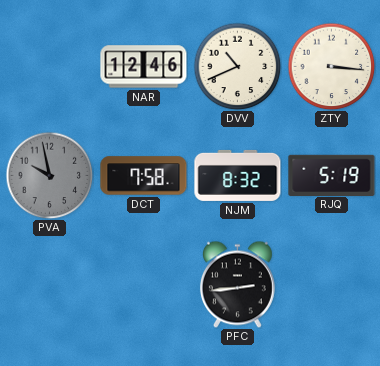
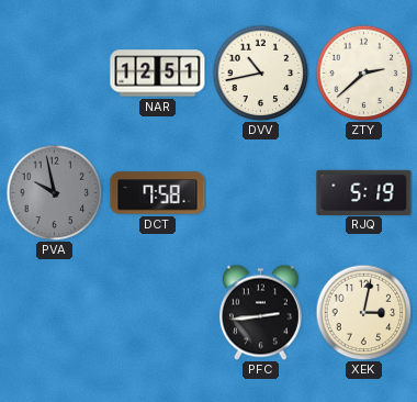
NAR: 12:46 -> 12:51 (158, 74)
DVV: 10:41 -> 10:43 (260, 72)
ZTY: 3:16 -> 2:38 (363, 72)
NJM: 8:32 -> none (238, 175)
XEK: none -> 3:02 (363, 312)
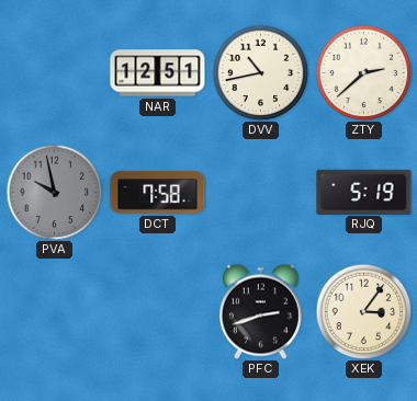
PFC: 2:44 -> 2:42 (260, 311)
XEK: 3:02 -> 3:06 (363, 311)
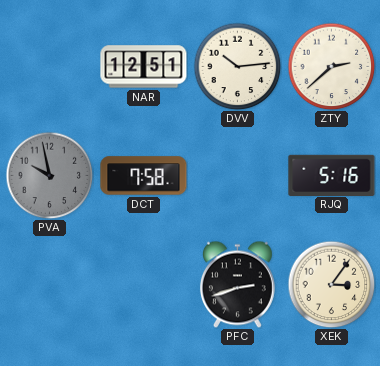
DVV: 10:43 -> 10:14 (237, 66)
RJQ: 5:19 -> 5:16 (332, 175)
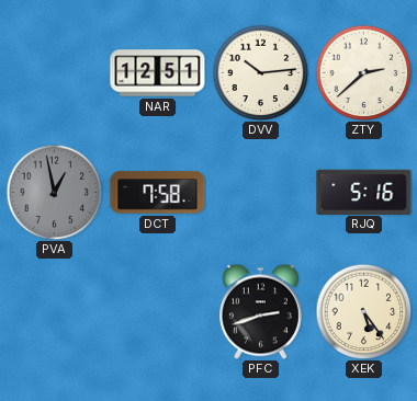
PVA: 9:58 -> 12:58 (54, 192)
XEK: 3:06 -> 5:24 (363, 311)
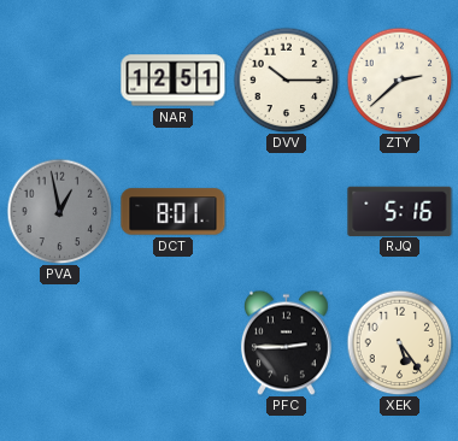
DVV: 10:14 -> 10:15 (286, 80)
DCT: 7:58 -> 8:01 (174, 212)
PFC: 2:42 -> 2:45 (286, 342)
